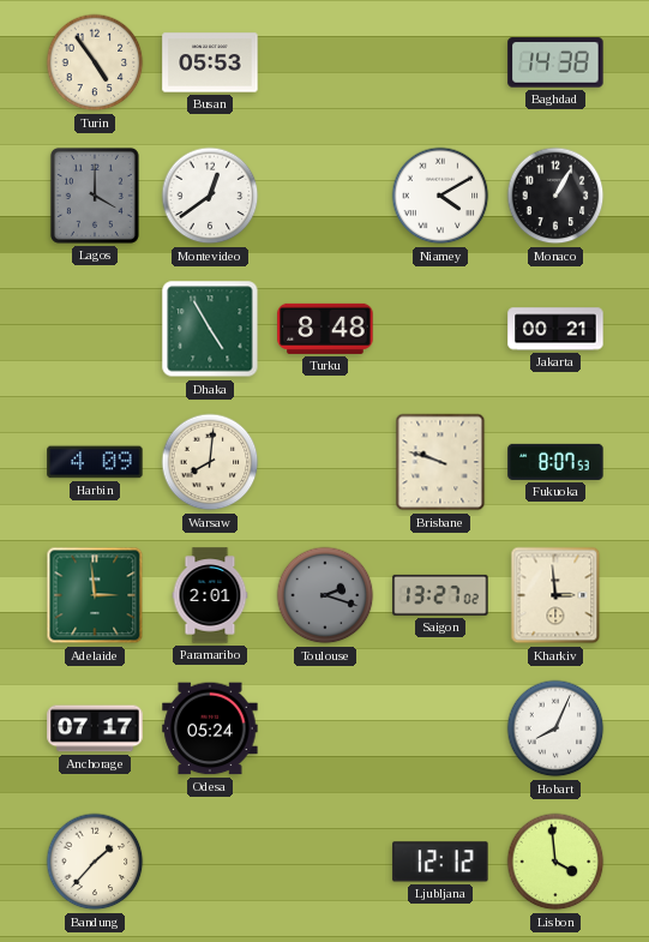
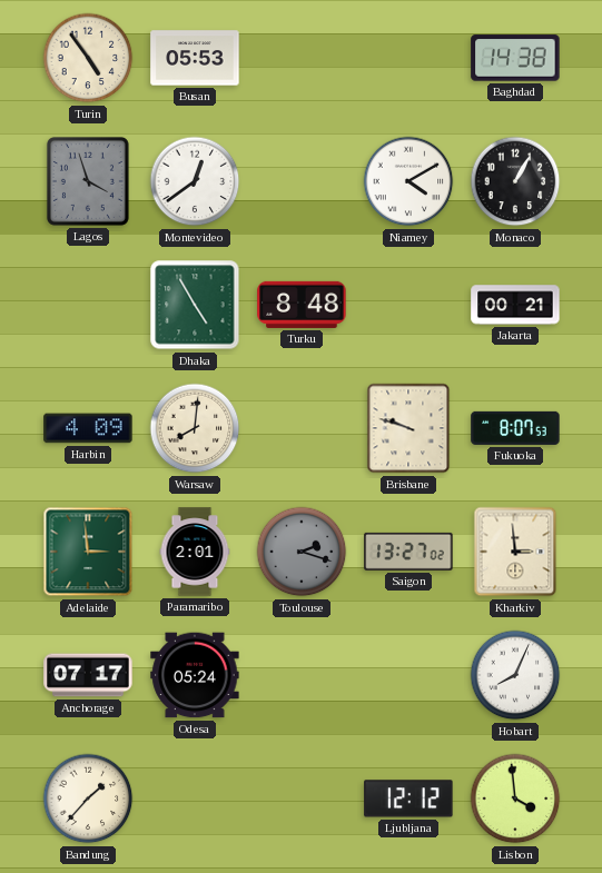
Lagos: 4:00 -> 3:57 (88, 181)
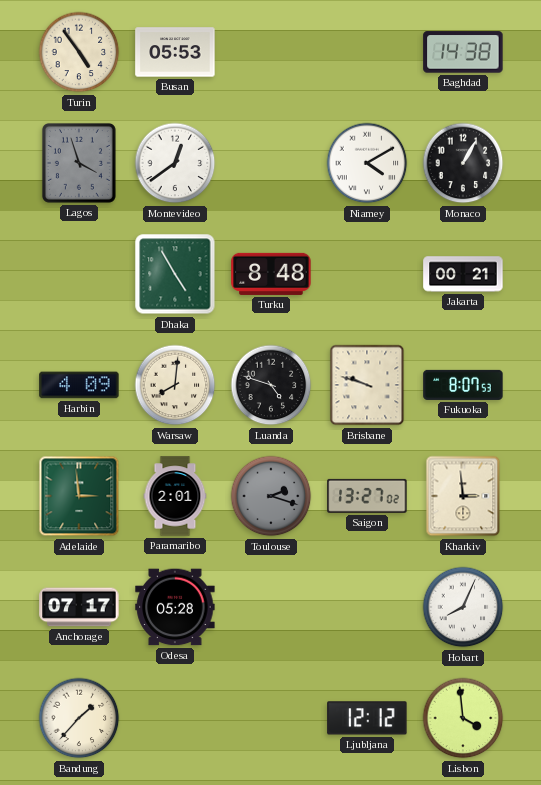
Luanda: none -> 4:48 (271, 385)
Odesa: 05:24 -> 05:28 (175, 607)
